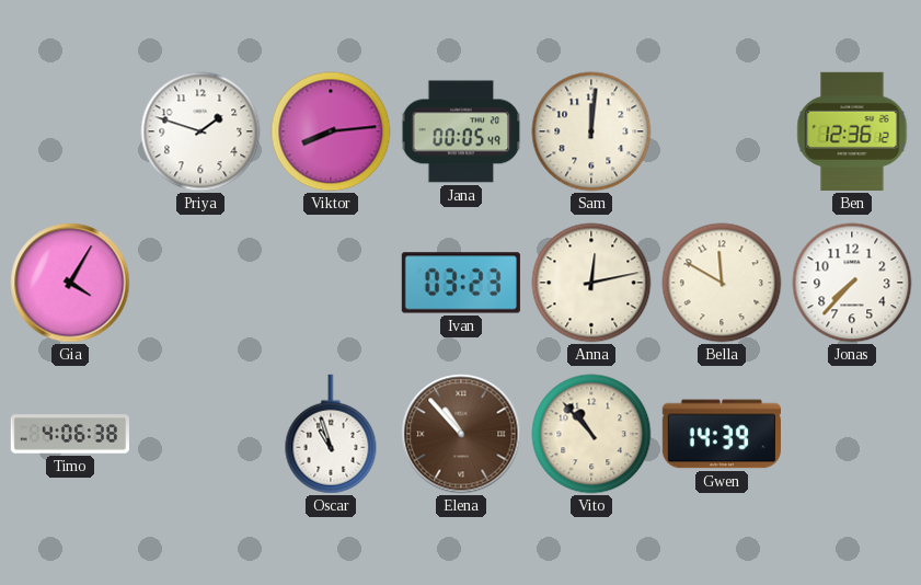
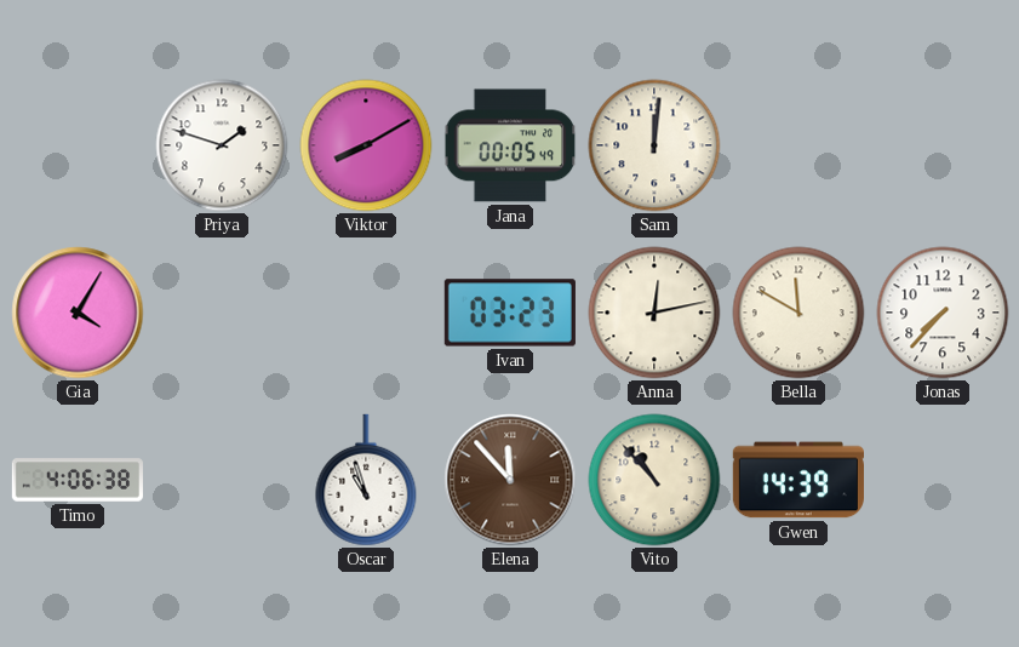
Viktor: 8:14 -> 8:10 (366, 145)
Ben: 12:36 -> none (852, 131)
Elena: 10:53 -> 11:53 (510, 480)
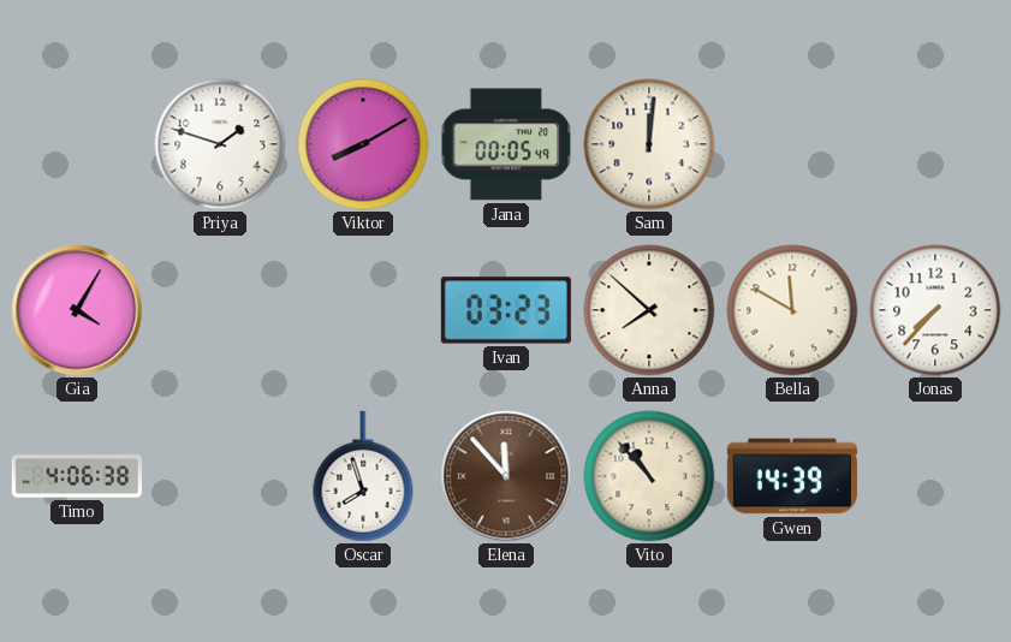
Anna: 12:13 -> 7:52 (649, 310)
Oscar: 10:57 -> 7:57 (363, 476)
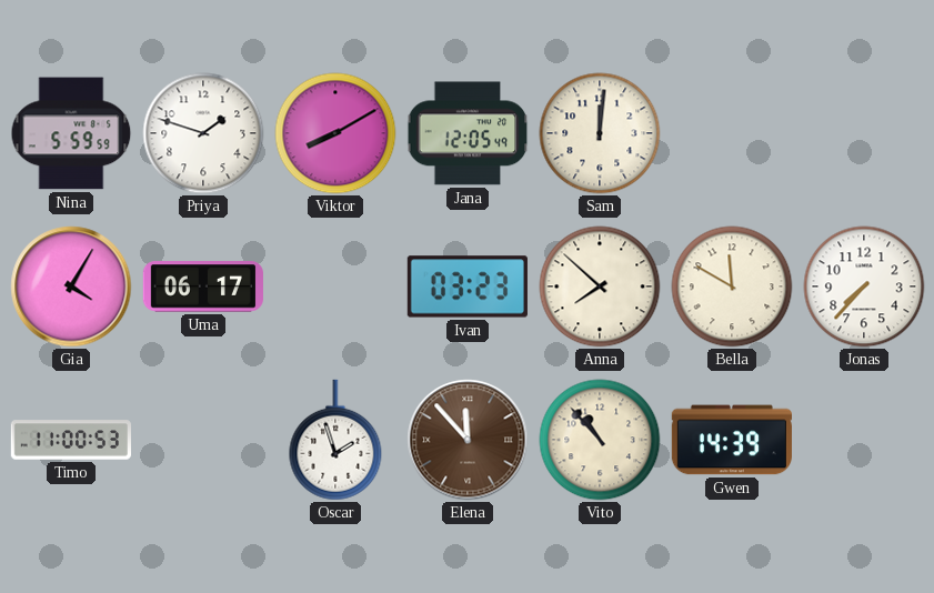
Nina: none -> 5:59 (71, 133)
Jana: 00:05 -> 12:05 (468, 133)
Uma: none -> 06:17 (203, 287)
Timo: 4:06 -> 11:00 (71, 440)
Oscar: 7:57 -> 1:57 (335, 440)
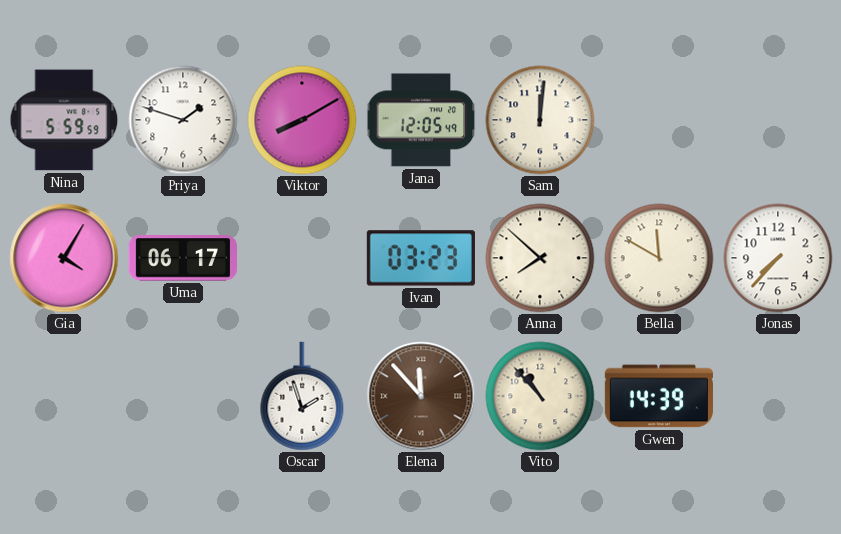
Timo: 11:00 -> none (71, 440)
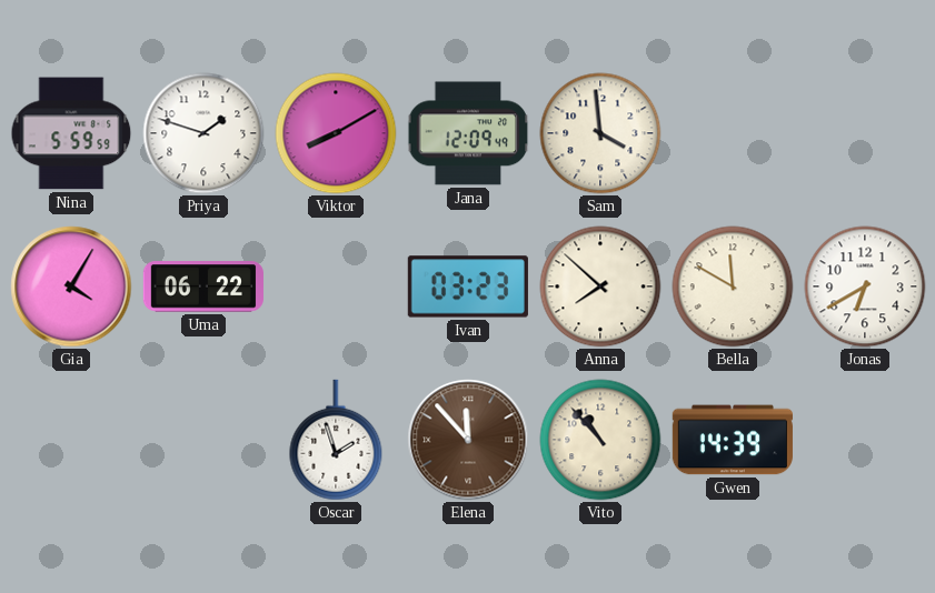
Jana: 12:05 -> 12:09 (468, 133)
Sam: 12:01 -> 3:59 (600, 133)
Uma: 06:17 -> 06:22 (203, 287)
Jonas: 7:37 -> 6:40 (865, 287)
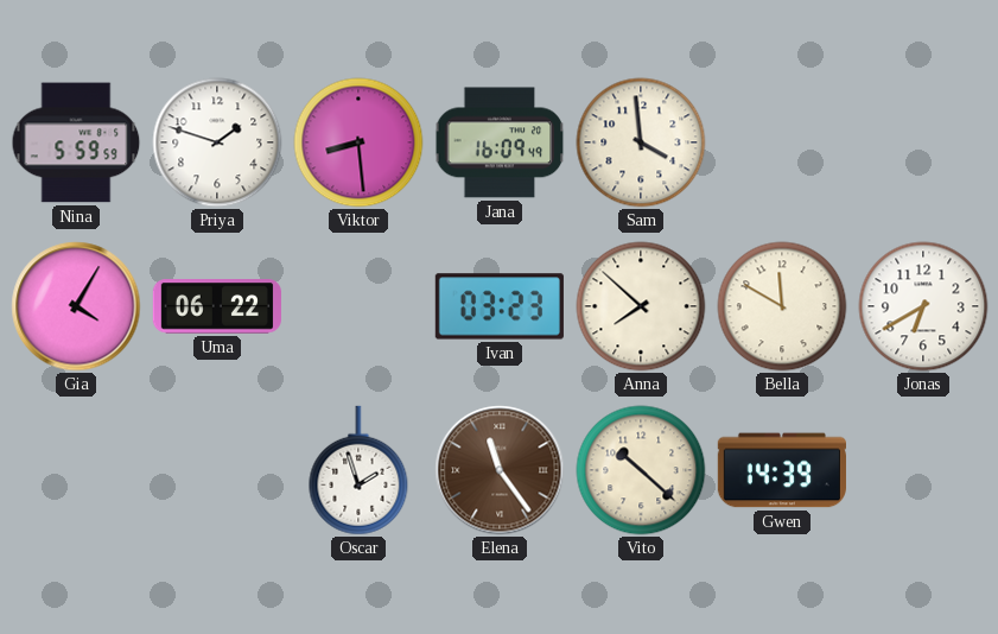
Viktor: 8:10 -> 8:29 (358, 142)
Jana: 12:09 -> 16:09 (500, 142)
Elena: 11:53 -> 11:24 (500, 470)
Vito: 10:53 -> 10:22 (641, 470)
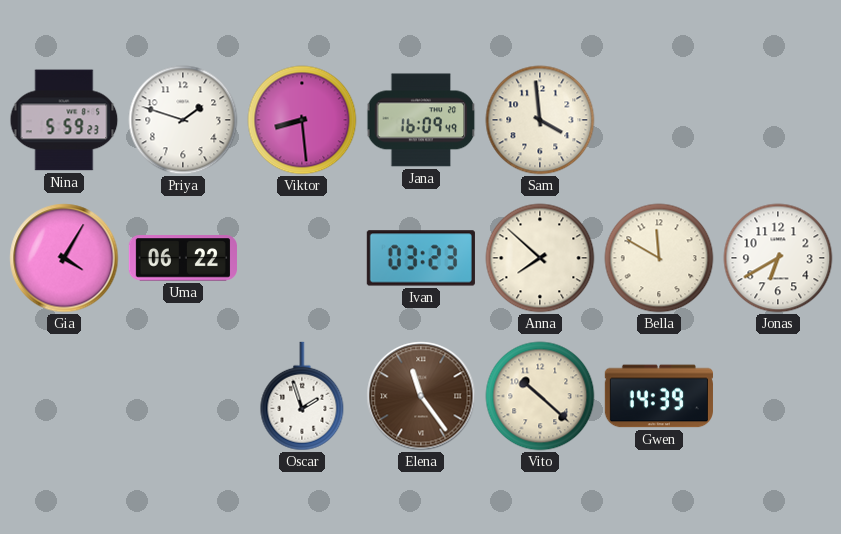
Nina: 5:59:59 -> 5:59:23 (64, 120)
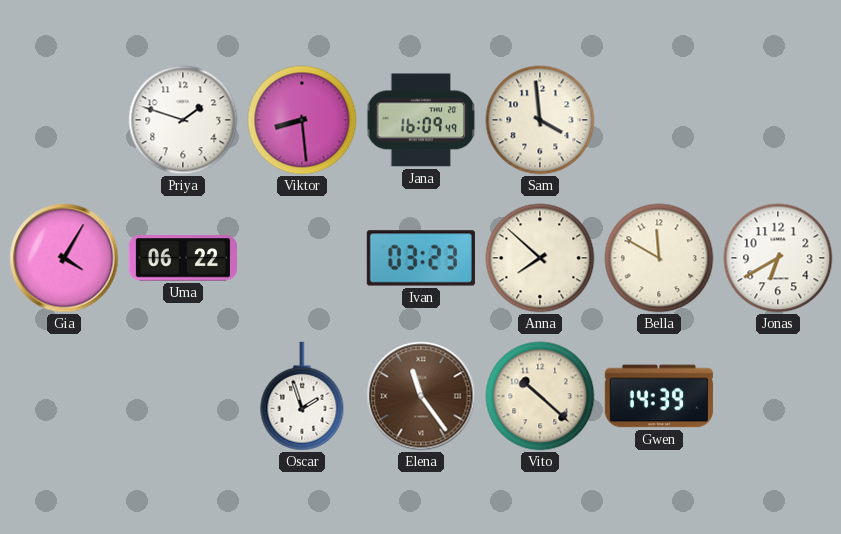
Nina: 5:59 -> none (64, 120)
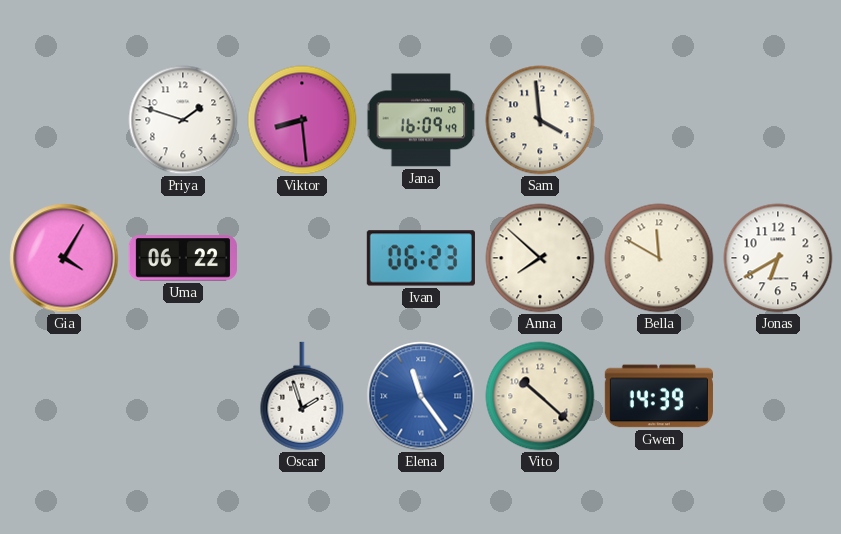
Ivan: 03:23 -> 06:23 (421, 258)
Elena dial: brown -> blue (421, 396)
